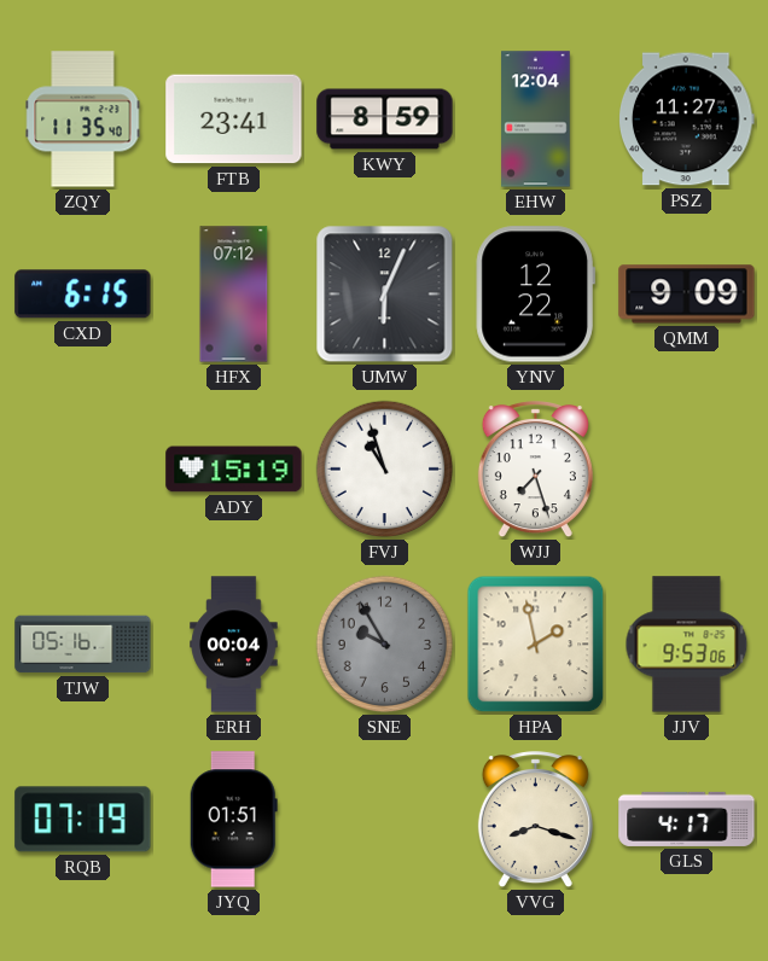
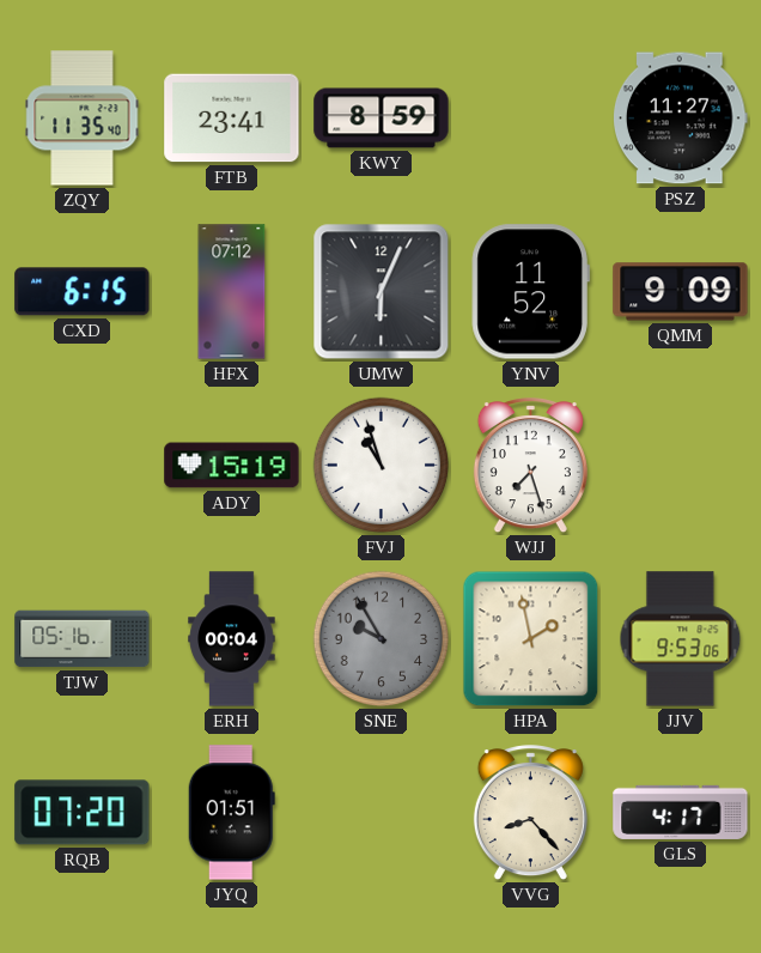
EHW: 12:04 -> none (536, 120)
YNV: 12:22 -> 11:52 (530, 292)
RQB: 07:19 -> 07:20 (83, 813)
VVG: 8:18 -> 8:23 (530, 813)
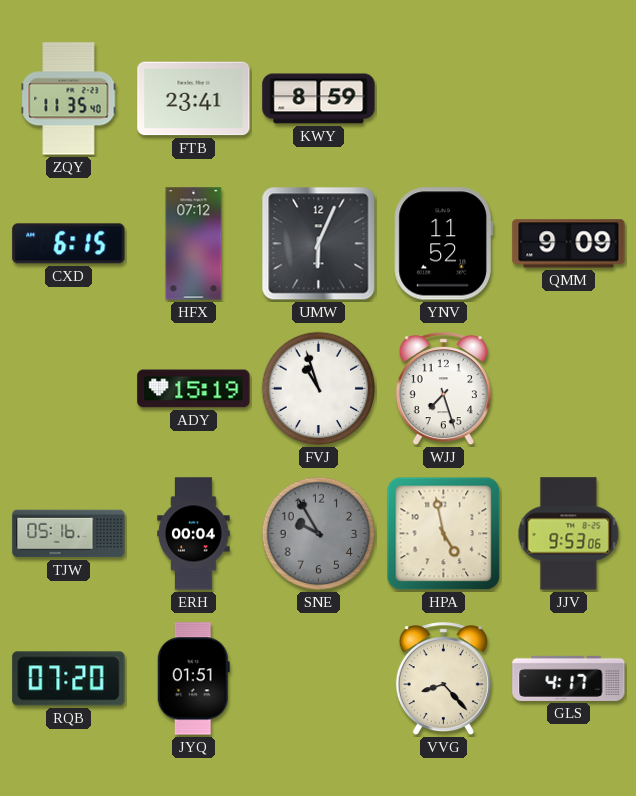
PSZ: 11:27 -> none (681, 119)
HPA: 1:58 -> 4:58 (444, 534)
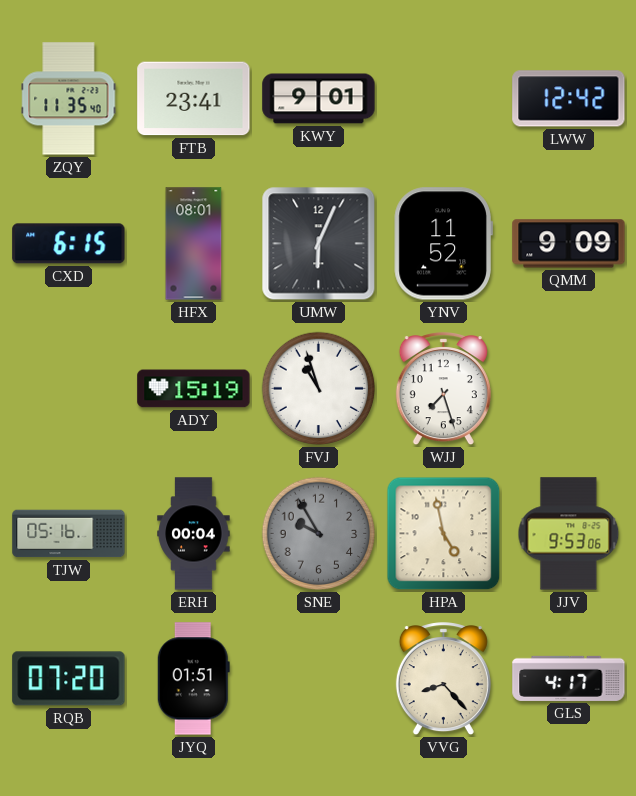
KWY: 8:59 -> 9:01 (319, 99)
LWW: none -> 12:42 (569, 99)
HFX: 07:12 -> 08:01 (194, 244)
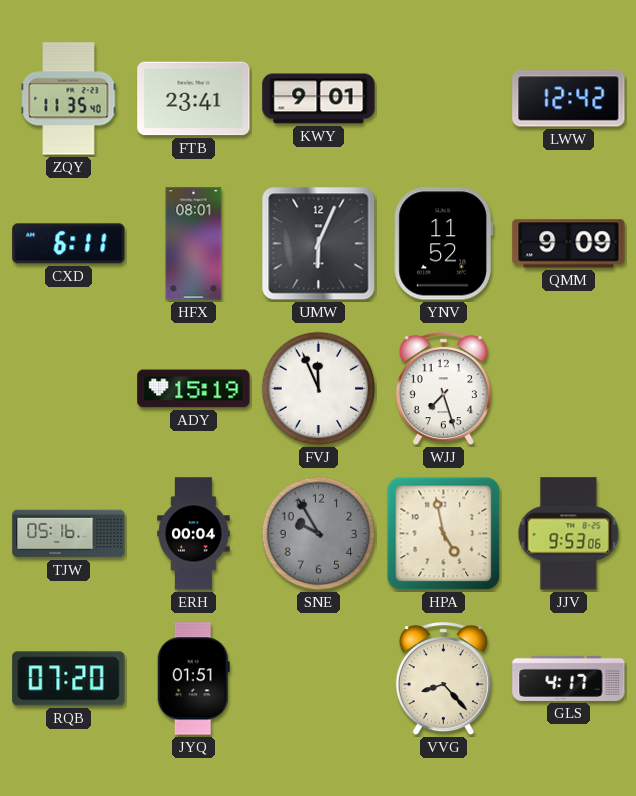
CXD: 6:15 -> 6:11 (69, 244)
FVJ: 10:57 -> 11:56 (319, 389)
